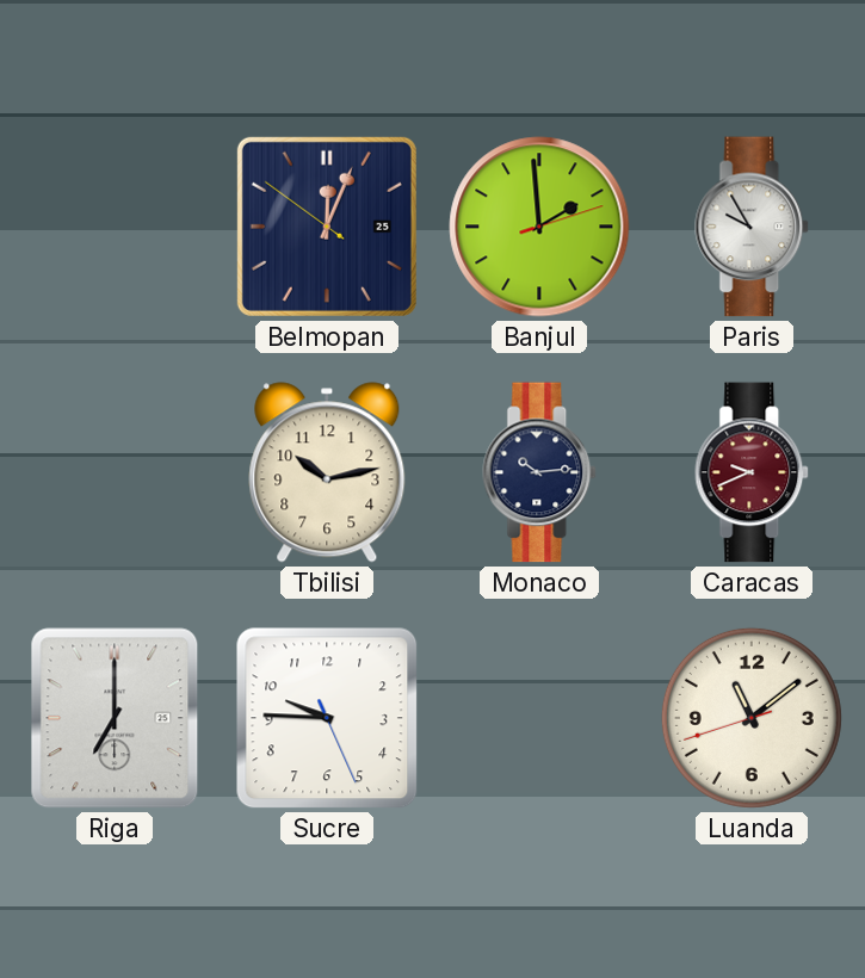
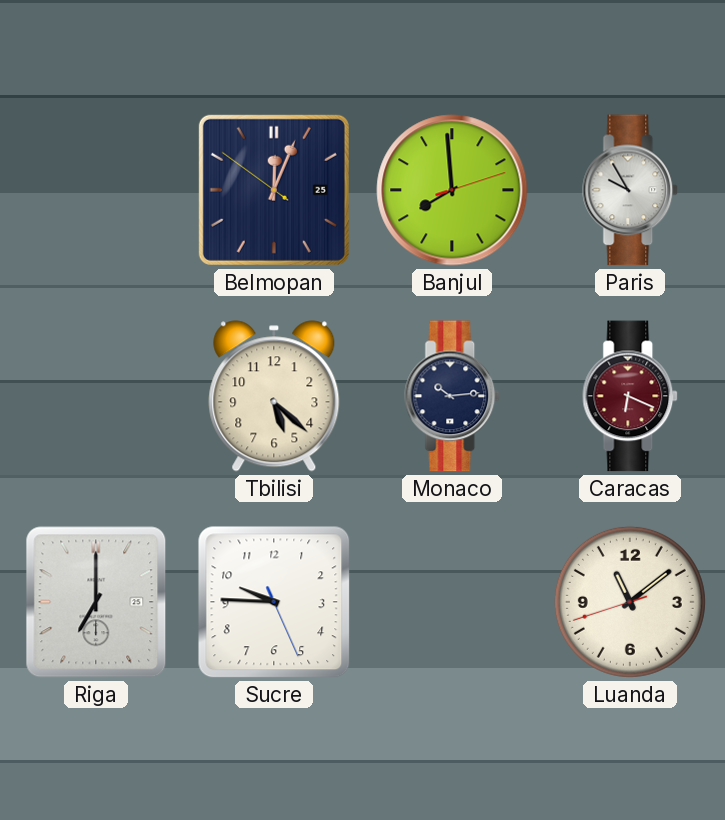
Banjul: 1:59 -> 7:59 (452, 190)
Tbilisi: 10:13 -> 5:22 (274, 396)
Caracas: 9:41 -> 6:19 (631, 396)
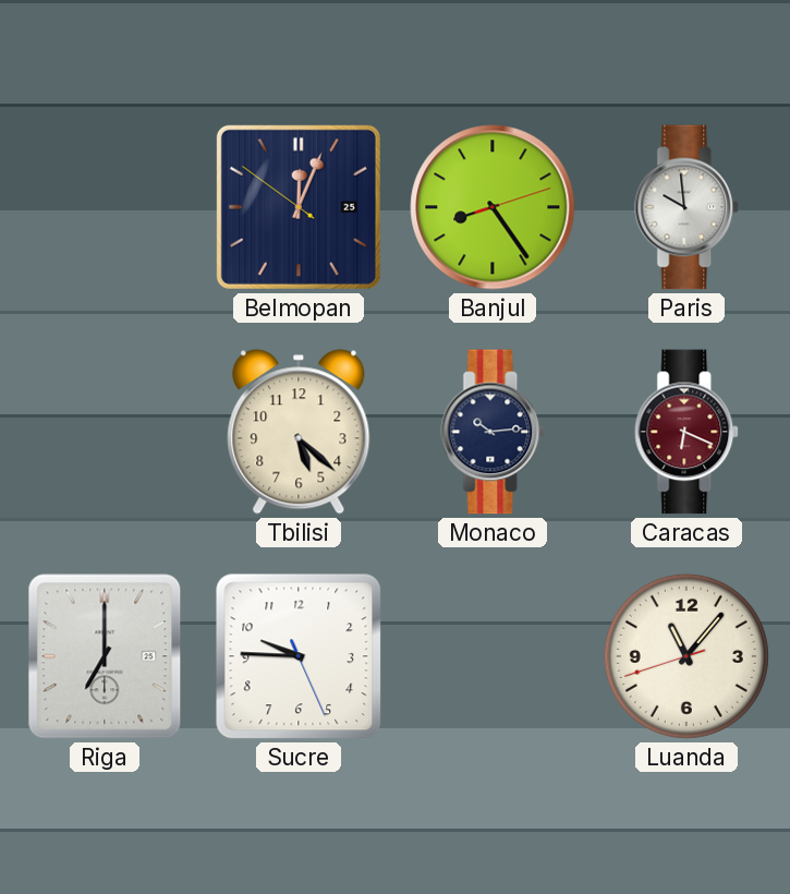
Banjul: 7:59 -> 8:24 (493, 207)
Paris: 9:55 -> 9:59 (688, 207)
Luanda: 11:08 -> 11:06 (686, 656)
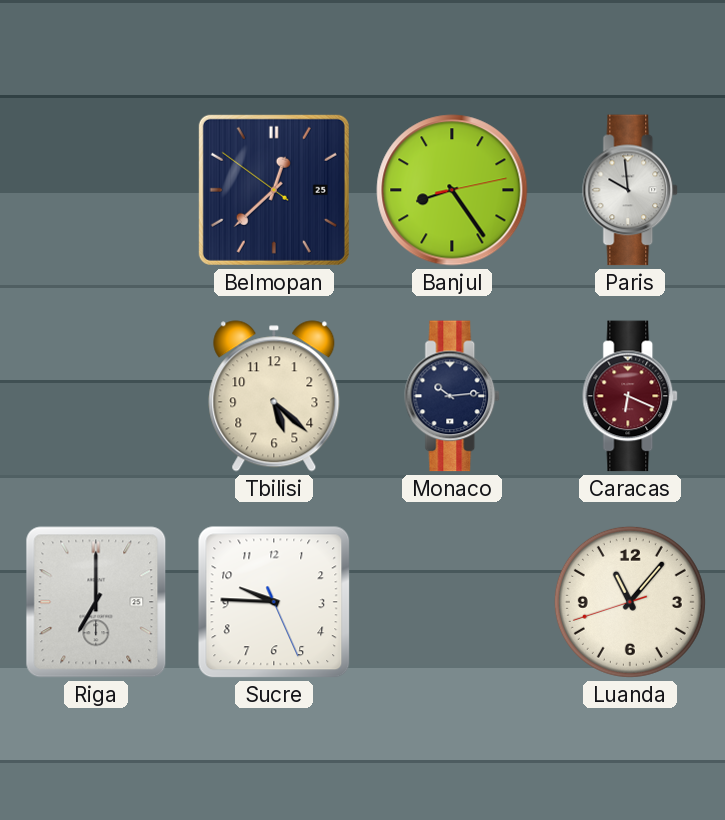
Belmopan: 12:03 -> 12:37 (274, 190)
Banjul: 8:24:12 -> 8:24:13 (452, 190)
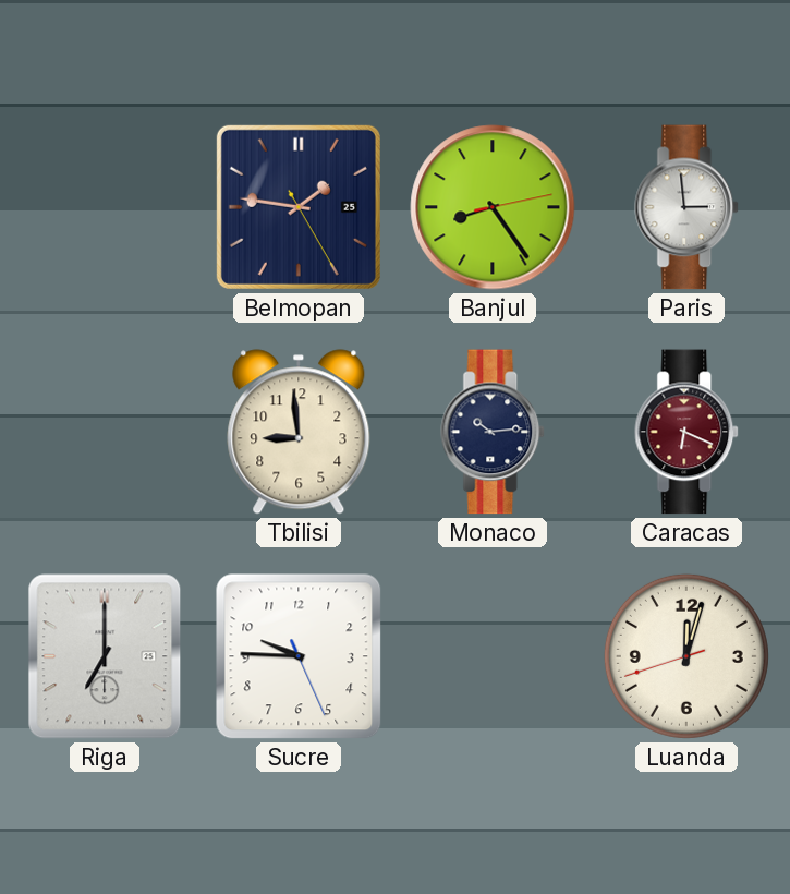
Belmopan: 12:37 -> 1:46 (299, 207)
Paris: 9:59 -> 2:59 (688, 207)
Tbilisi: 5:22 -> 8:59 (299, 432)
Luanda: 11:06 -> 12:02 (686, 656)
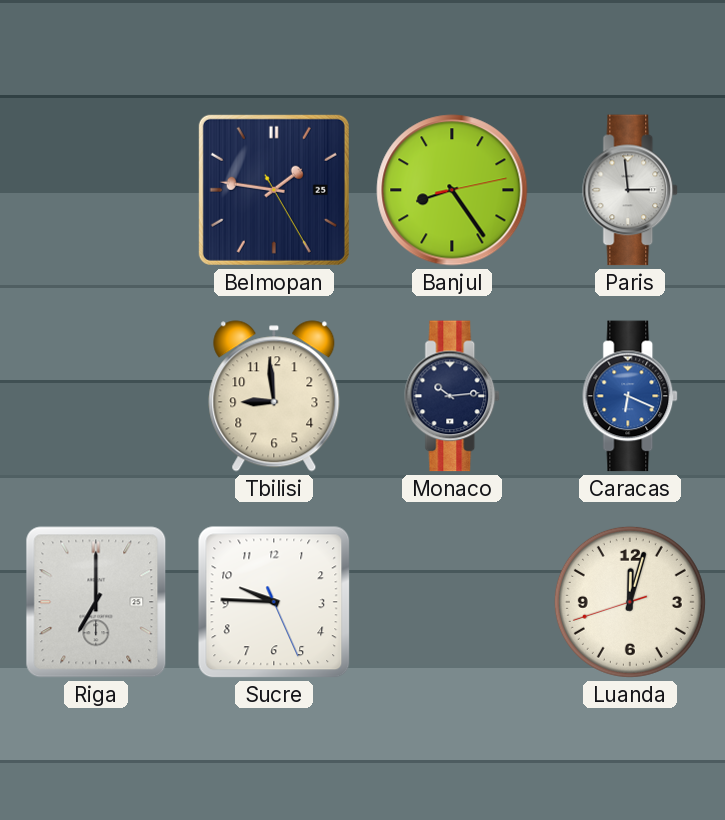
Caracas dial: burgundy -> blue (631, 396)
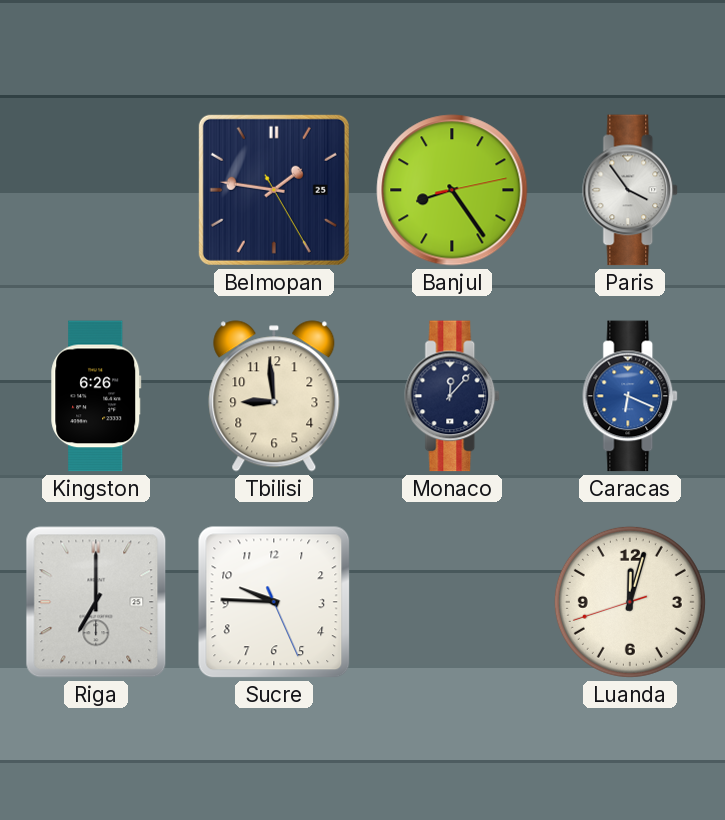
Paris: 2:59 -> 3:54 (631, 190)
Kingston: none -> 6:26 (96, 396)
Monaco: 10:14 -> 12:07 (453, 396)
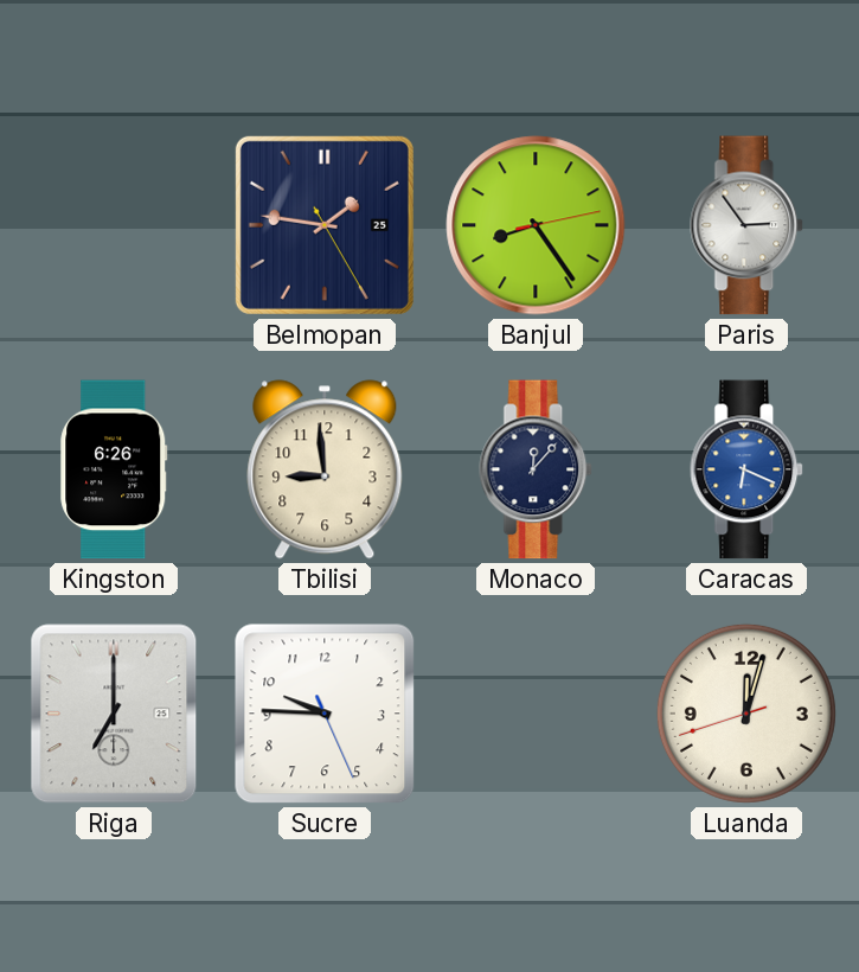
Paris: 3:54 -> 2:54 (748, 225)
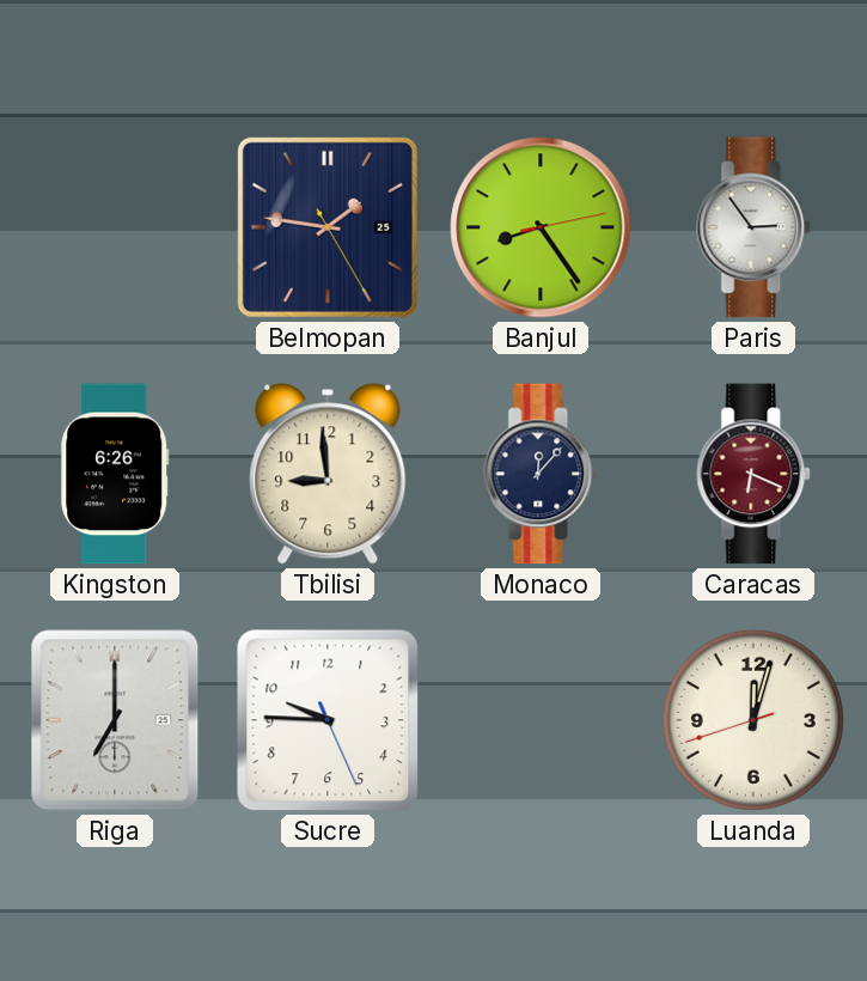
Caracas dial: blue -> burgundy (755, 474)
